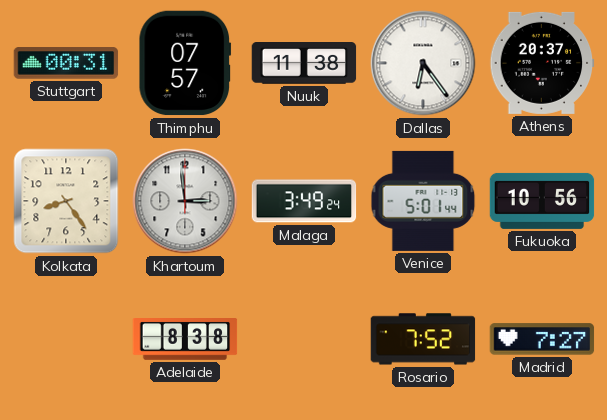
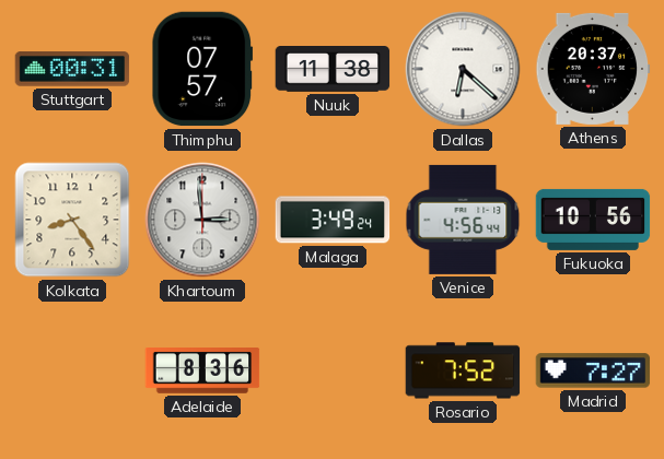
Dallas: 6:24 -> 6:22 (463, 69)
Venice: 5:01 -> 4:56 (463, 220)
Adelaide: 8:38 -> 8:36 (202, 372)
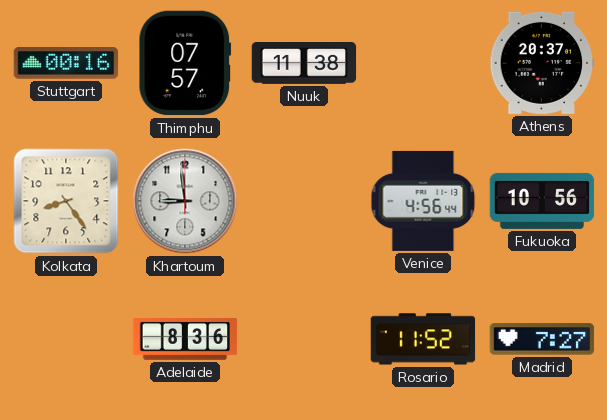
Stuttgart: 00:31 -> 00:16 (66, 63)
Dallas: 6:22 -> none (463, 69)
Khartoum: 2:59 -> 8:59 (185, 201)
Malaga: 3:49 -> none (333, 220)
Rosario: 7:52 -> 11:52 (423, 339)
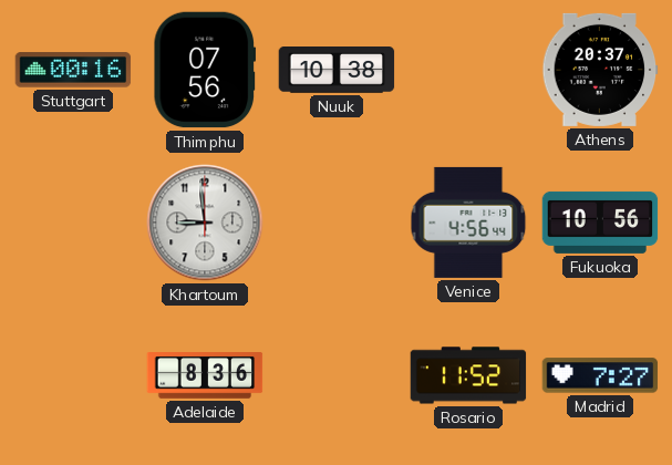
Thimphu: 07:57 -> 07:56 (205, 70)
Nuuk: 11:38 -> 10:38 (337, 71)
Kolkata: 8:24 -> none (66, 201)
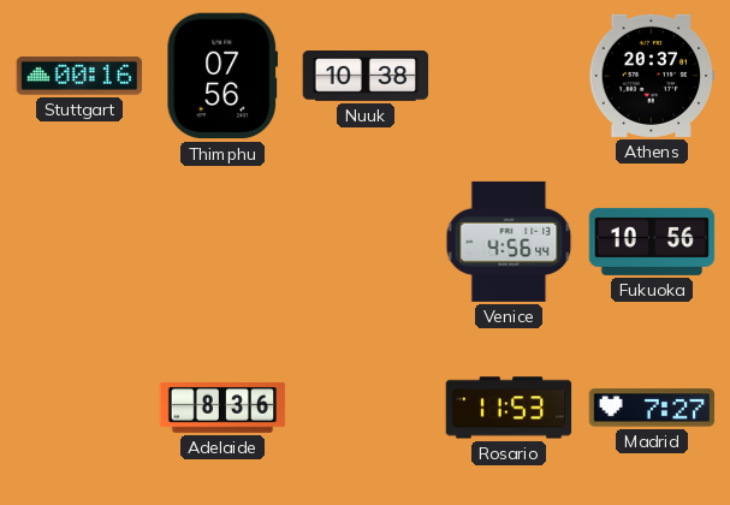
Khartoum: 8:59 -> none (205, 223)
Rosario: 11:52 -> 11:53 (509, 408)
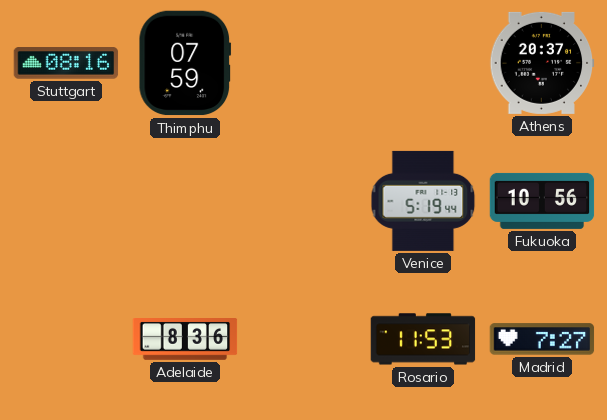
Stuttgart: 00:16 -> 08:16 (66, 63)
Thimphu: 07:56 -> 07:59 (185, 63)
Nuuk: 10:38 -> none (366, 77)
Venice: 4:56 -> 5:19 (423, 201)
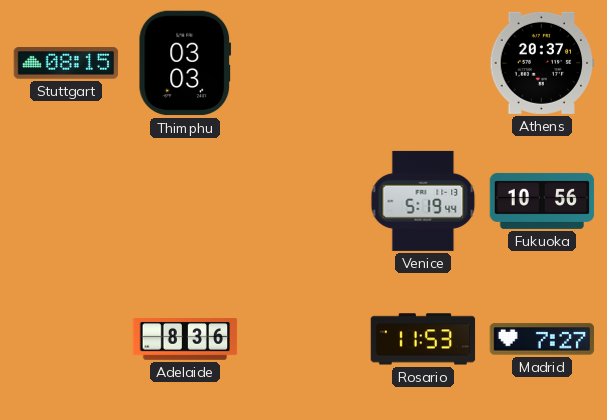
Stuttgart: 08:16 -> 08:15 (66, 63)
Thimphu: 07:59 -> 03:03 (185, 63)
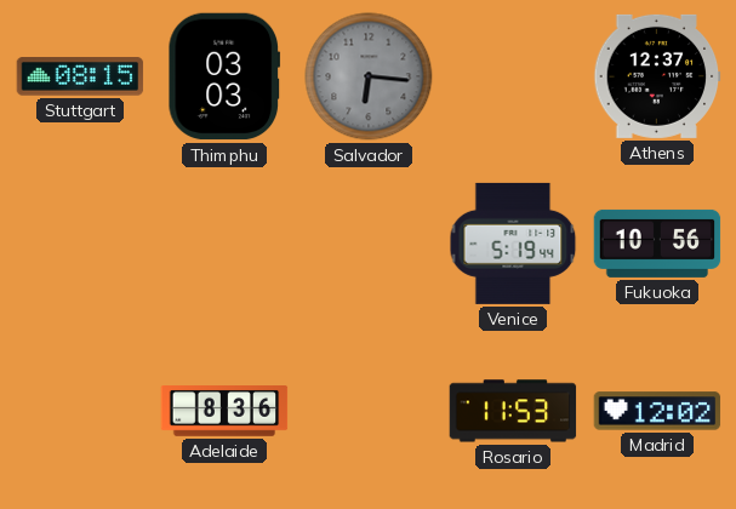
Salvador: none -> 6:16 (369, 76)
Athens: 20:37 -> 12:37 (657, 76)
Madrid: 7:27 -> 12:02 (657, 411)
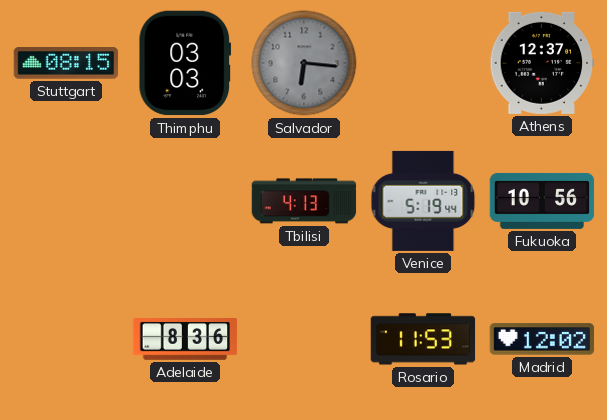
Tbilisi: none -> 4:13 (304, 201)
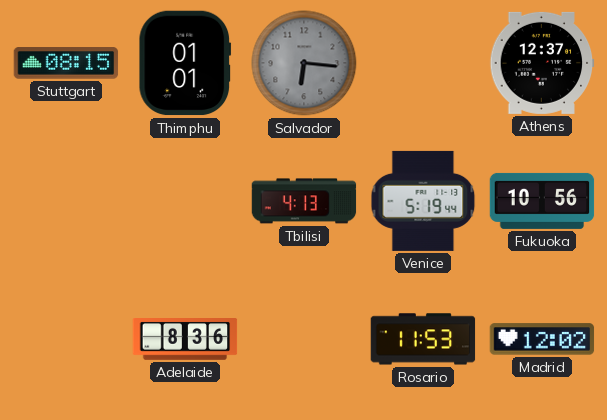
Thimphu: 03:03 -> 01:01 (185, 63)
